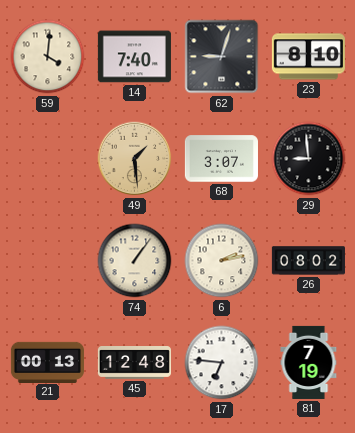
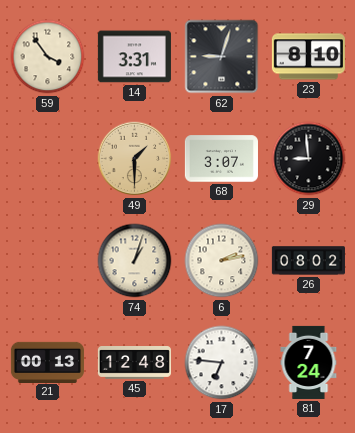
59: 4:01 -> 3:54 (48, 57)
14: 7:40 -> 3:31 (134, 57)
49: 1:29 -> 1:30 (135, 159)
74: 1:06 -> 1:03 (135, 261)
81: 7:19 -> 7:24 (309, 362)
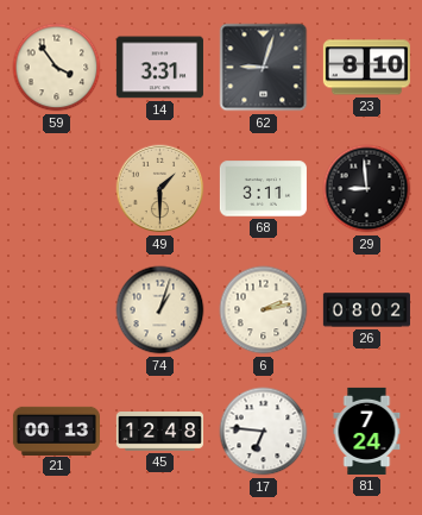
68: 3:07 -> 3:11 (263, 189)
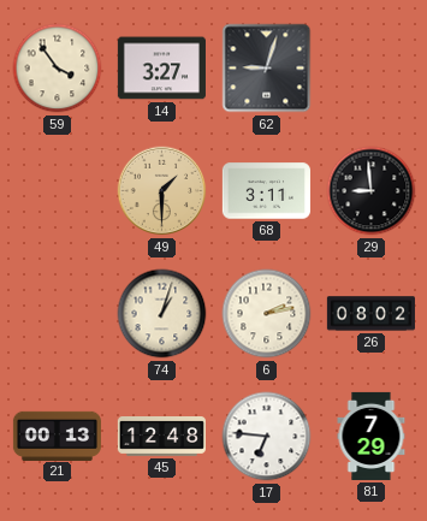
14: 3:31 -> 3:27 (161, 69)
23: 8:10 -> none (366, 68)
81: 7:24 -> 7:29 (372, 436)
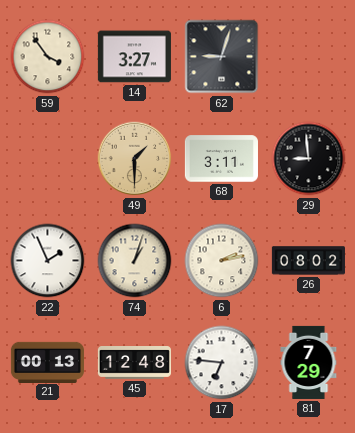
22: none -> 1:56 (48, 261)
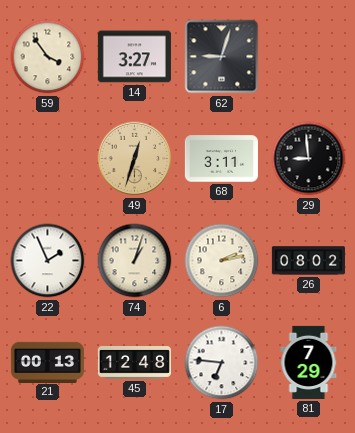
49: 1:30 -> 12:33 (135, 159)
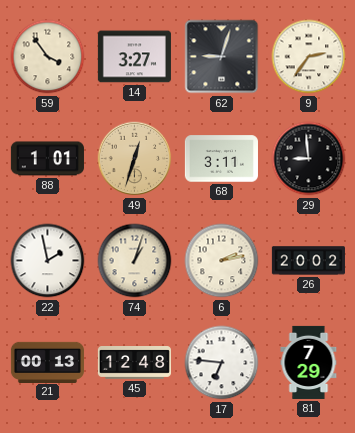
9: none -> 2:36 (309, 57)
88: none -> 1:01 (47, 159)
22: 1:56 -> 1:58 (48, 261)
26: 08:02 -> 20:02 (308, 261)
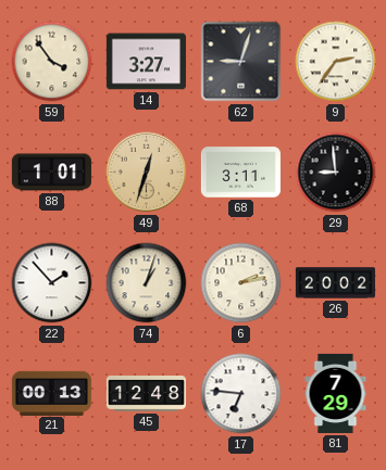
22: 1:58 -> 1:53 (52, 283)
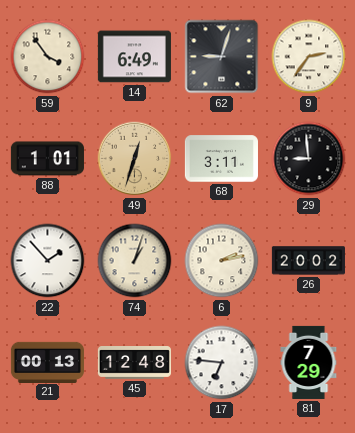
14: 3:27 -> 6:49 (134, 57)
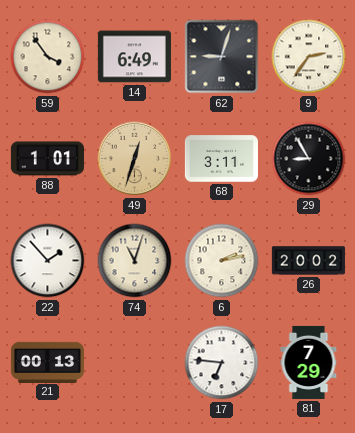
29: 8:59 -> 8:55 (309, 159)
74: 1:03 -> 11:03 (135, 261)
45: 12:48 -> none (134, 363)
